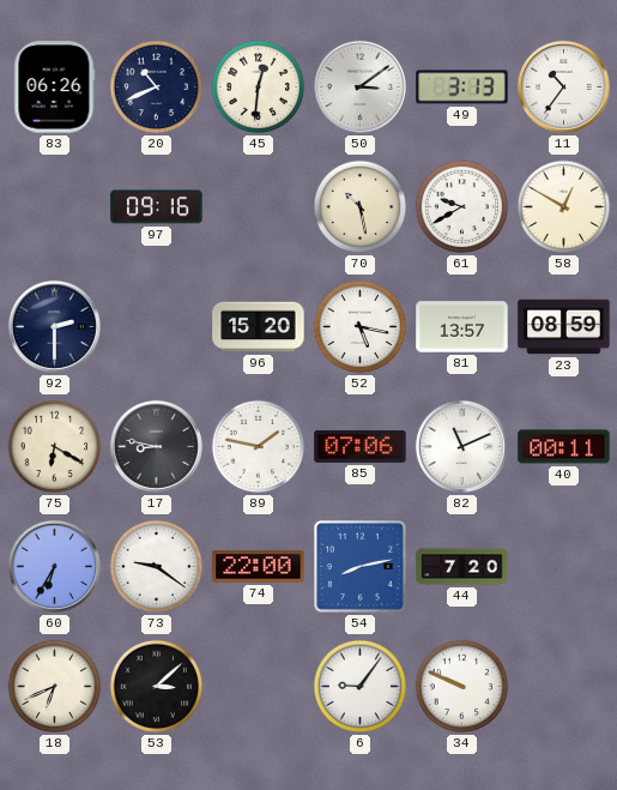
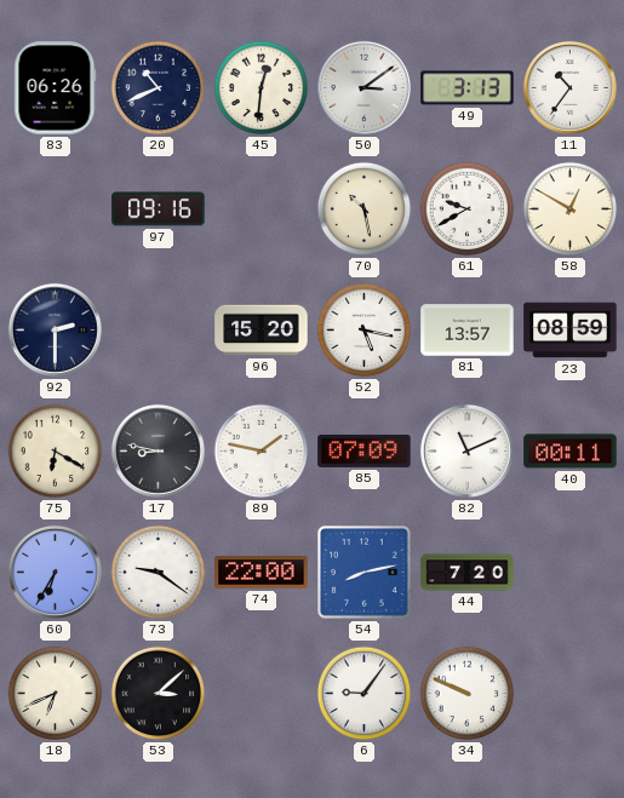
85: 07:06 -> 07:09 (365, 450)
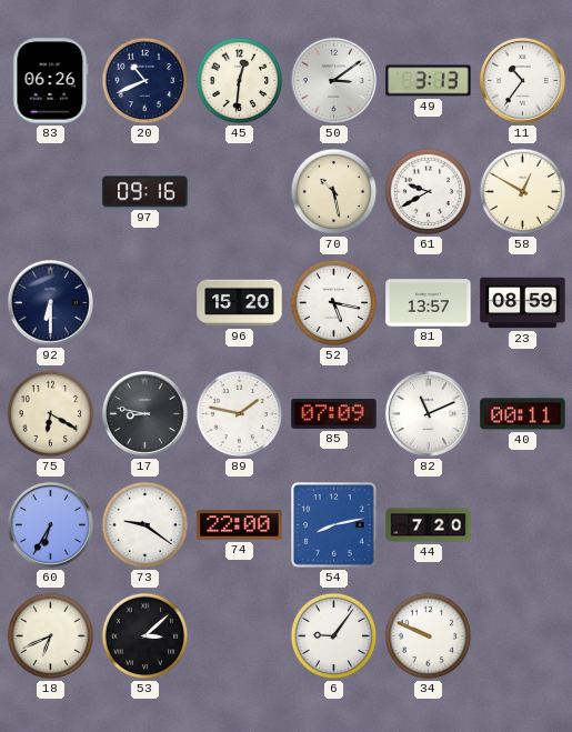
92: 2:30 -> 6:30 (50, 302)
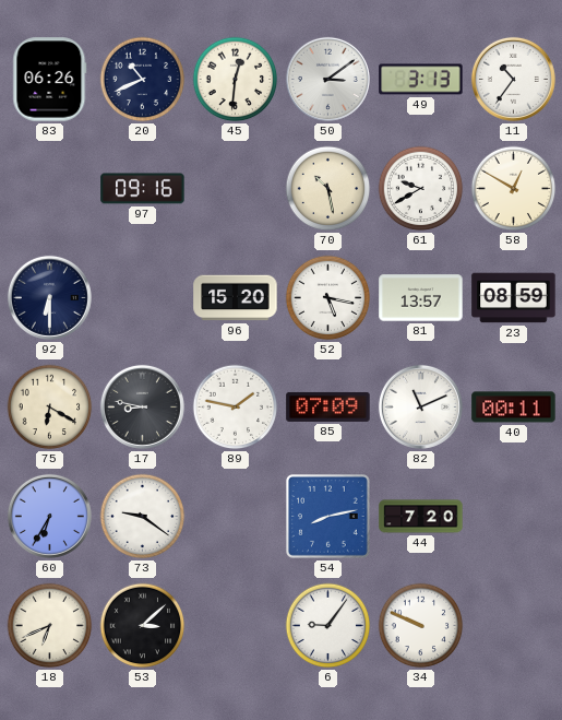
74: 22:00 -> none (240, 525)
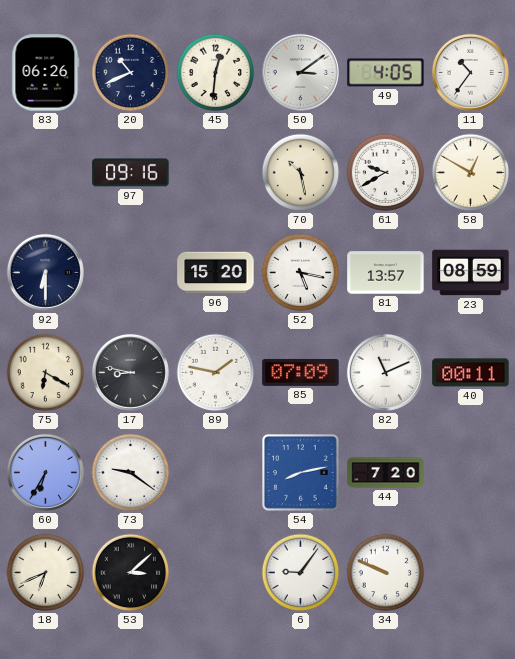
49: 3:13 -> 4:05 (386, 73)
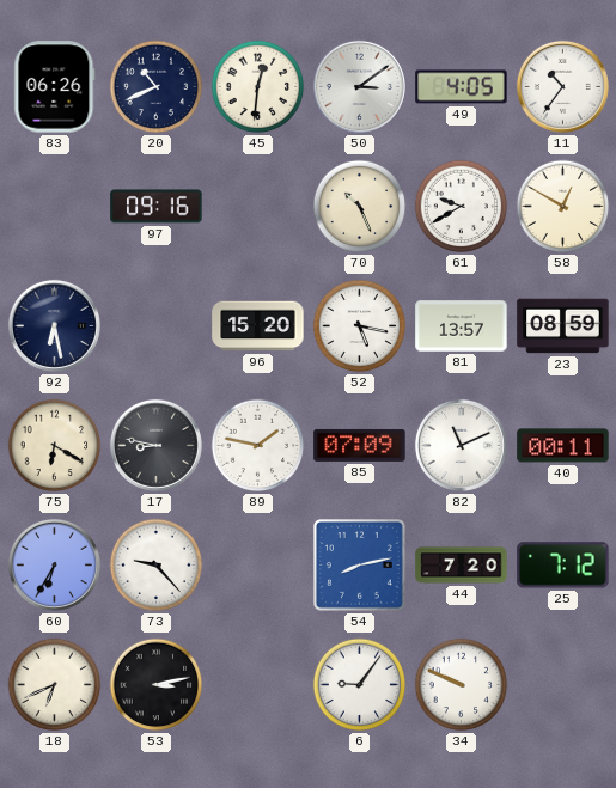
70: 10:28 -> 10:26 (360, 207)
92: 6:30 -> 6:28 (54, 325)
73: 9:21 -> 9:23 (157, 566)
25: none -> 7:12 (563, 566)
53: 3:08 -> 3:13 (157, 685)
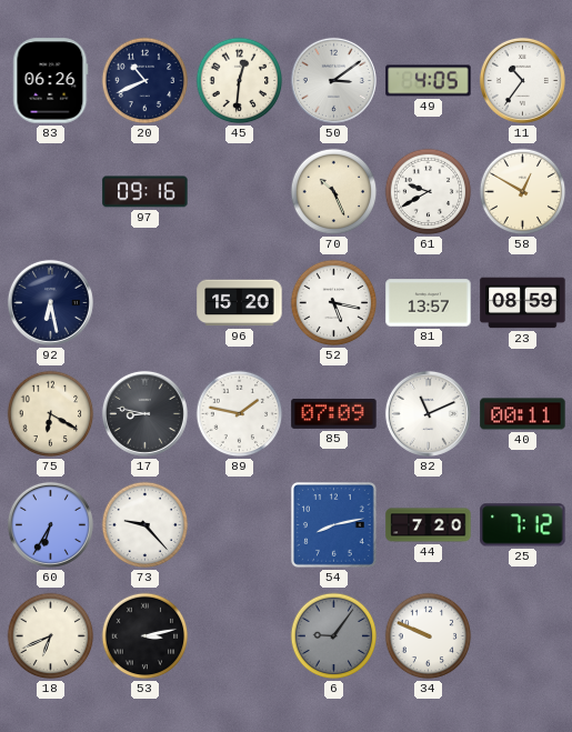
6 dial: white -> grey (334, 636)
